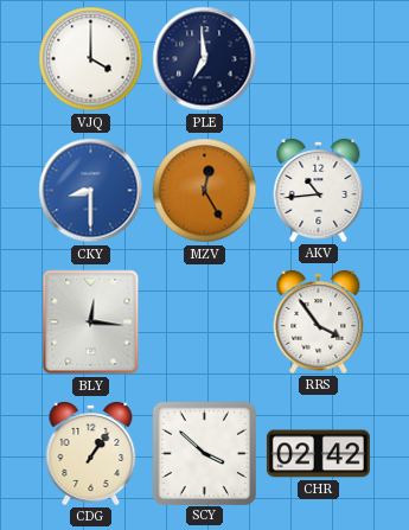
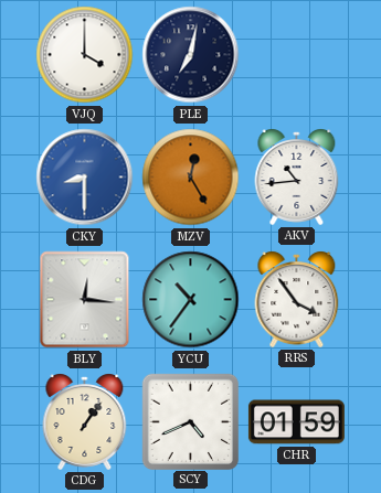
PLE: 6:59 -> 7:02 (191, 55)
YCU: none -> 10:36 (191, 300)
SCY: 3:52 -> 4:41 (190, 421)
CHR: 02:42 -> 01:59 (296, 422)
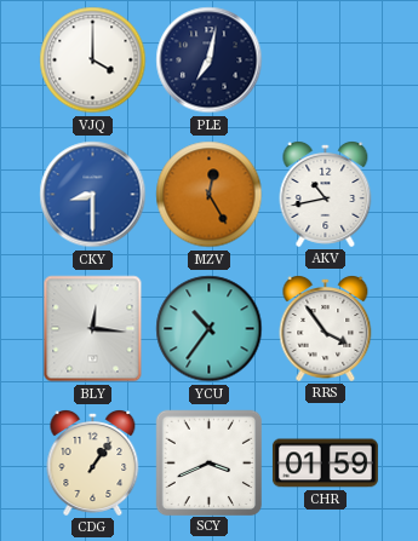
AKV: 10:44 -> 10:43 (326, 195)
SCY: 4:41 -> 3:41 (208, 462)
